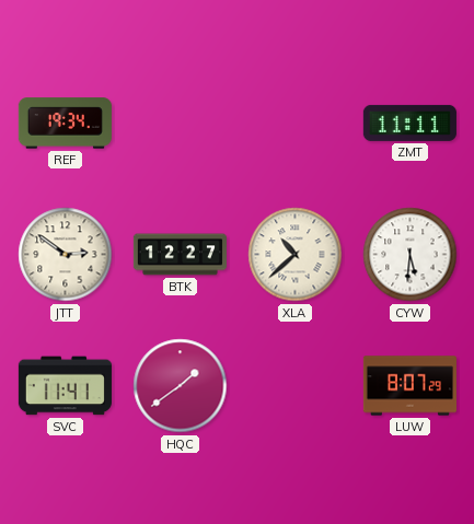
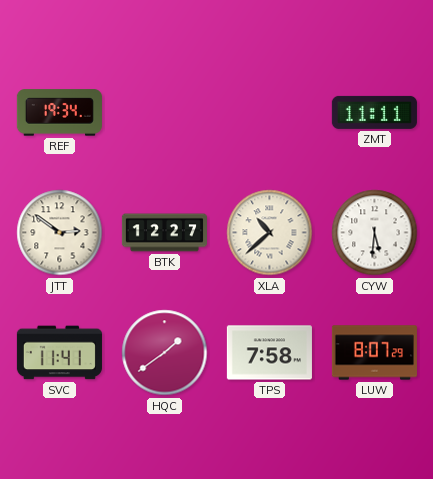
TPS: none -> 7:58 (269, 353)
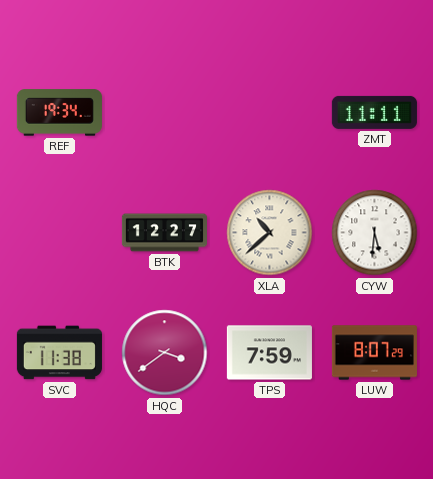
JTT: 2:51 -> none (60, 233)
SVC: 11:41 -> 11:38 (59, 353)
HQC: 1:39 -> 3:39 (165, 353)
TPS: 7:58 -> 7:59 (269, 353)
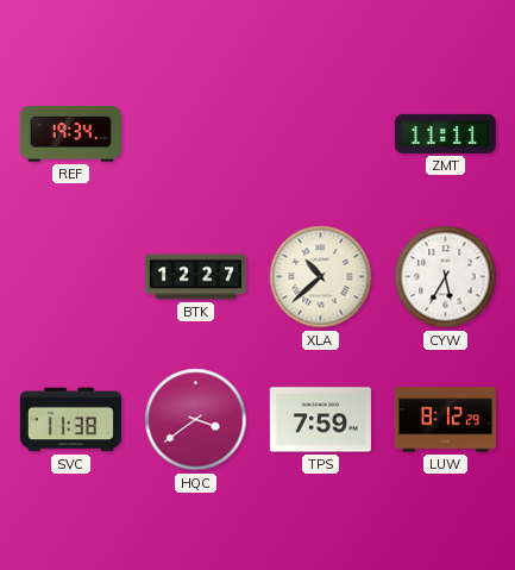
CYW: 5:31 -> 5:35 (446, 277)
LUW: 8:07 -> 8:12 (445, 420)
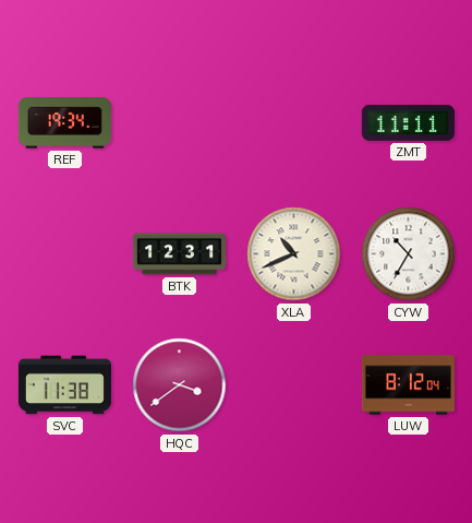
BTK: 12:27 -> 12:31 (179, 254)
XLA: 10:38 -> 10:41 (294, 254)
CYW: 5:35 -> 10:35 (409, 254)
TPS: 7:59 -> none (320, 420)
LUW: 8:12:29 -> 8:12:04 (408, 385)
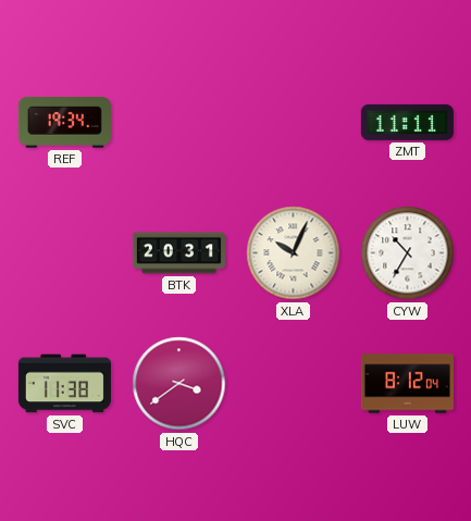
BTK: 12:31 -> 20:31 (178, 253)
XLA: 10:41 -> 10:04 (294, 253)
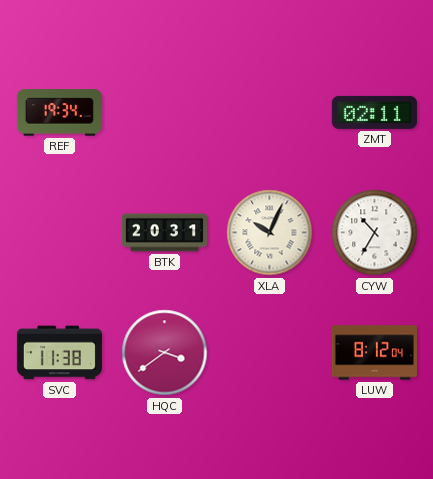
ZMT: 11:11 -> 02:11 (374, 112)
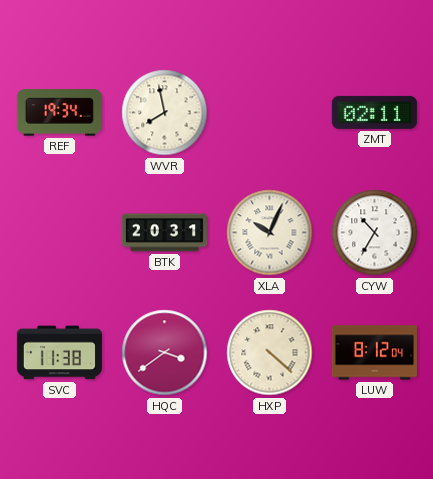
WVR: none -> 7:58 (165, 113)
HXP: none -> 4:22 (270, 353)
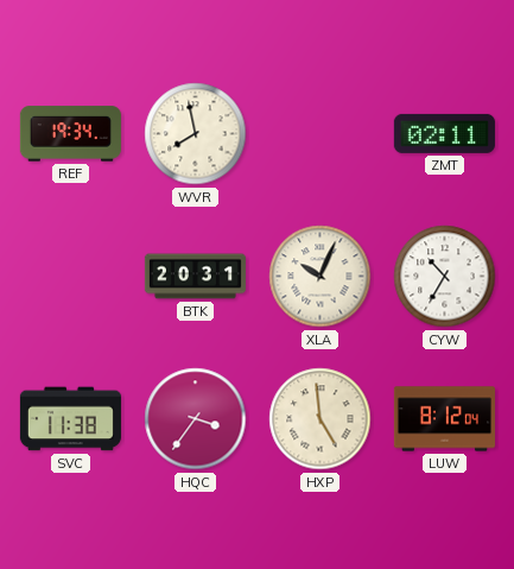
HQC: 3:39 -> 3:36 (196, 419)
HXP: 4:22 -> 4:59 (321, 419)
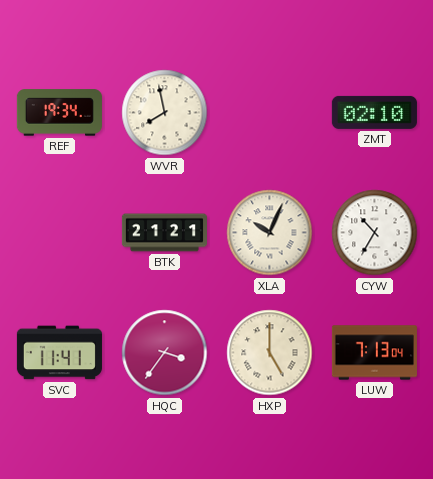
ZMT: 02:11 -> 02:10 (374, 112)
BTK: 20:31 -> 21:21 (164, 233)
SVC: 11:38 -> 11:41 (59, 353)
HXP: 4:59 -> 5:00 (270, 353)
LUW: 8:12 -> 7:13 (374, 353)
